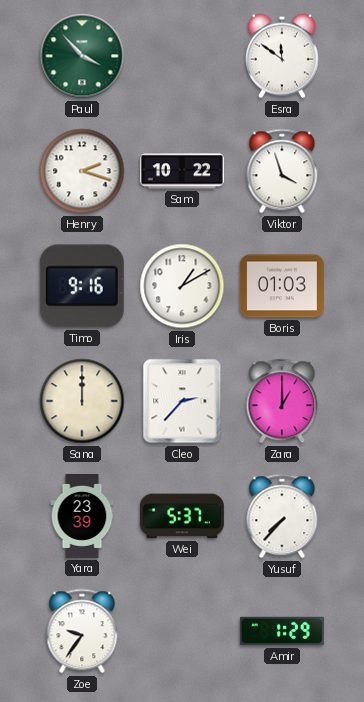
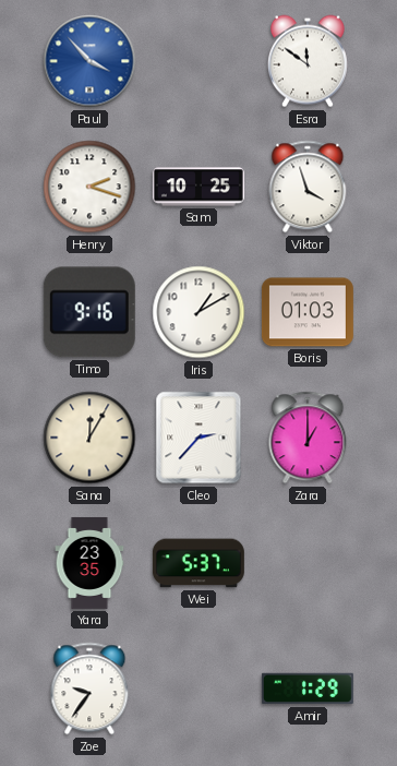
Paul dial: green -> blue (89, 61)
Sam: 10:22 -> 10:25 (198, 187)
Sana: 12:00 -> 12:05 (89, 438)
Yara: 23:39 -> 23:35 (89, 563)
Yusuf: 7:37 -> none (282, 516)
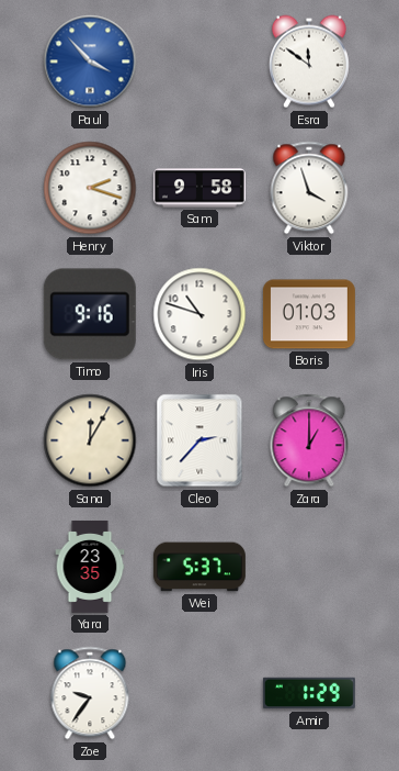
Sam: 10:25 -> 9:58 (200, 188)
Iris: 1:10 -> 10:48 (200, 314)
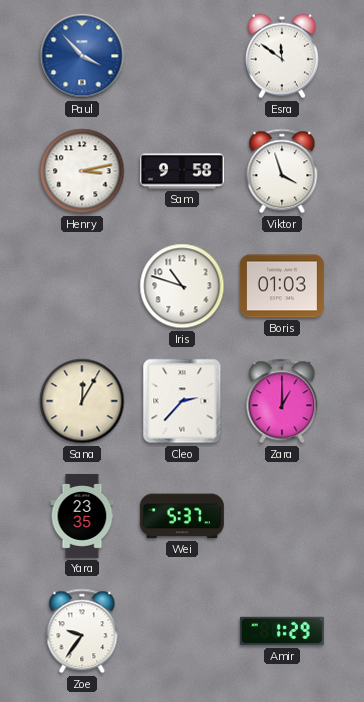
Henry: 2:18 -> 3:13 (82, 171)
Timo: 9:16 -> none (90, 314)
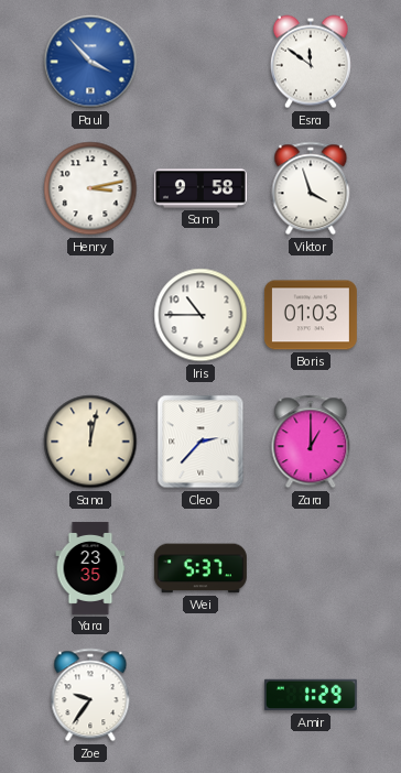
Iris: 10:48 -> 10:45 (201, 315)
Sana: 12:05 -> 12:02 (90, 442)
